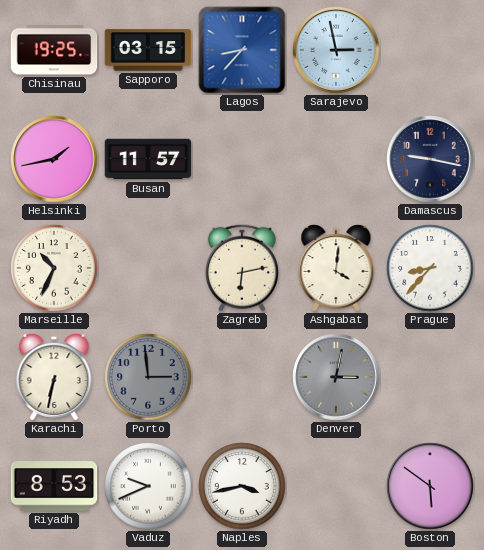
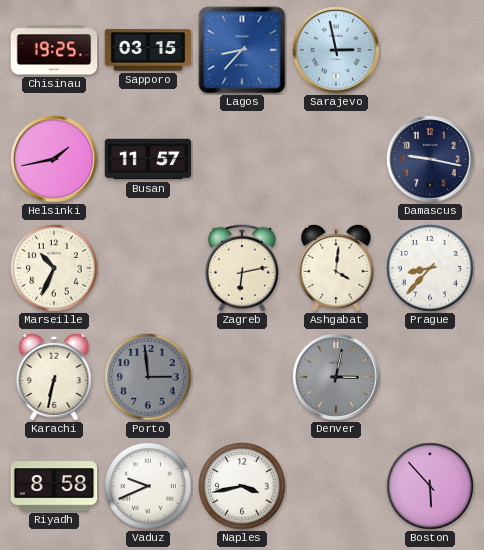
Riyadh: 8:53 -> 8:58 (54, 486)
Boston: 5:51 -> 5:53 (430, 486)
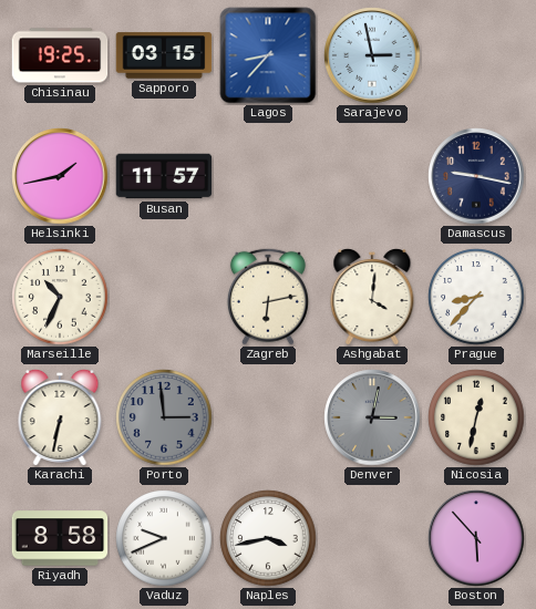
Nicosia: none -> 12:32 (476, 417)
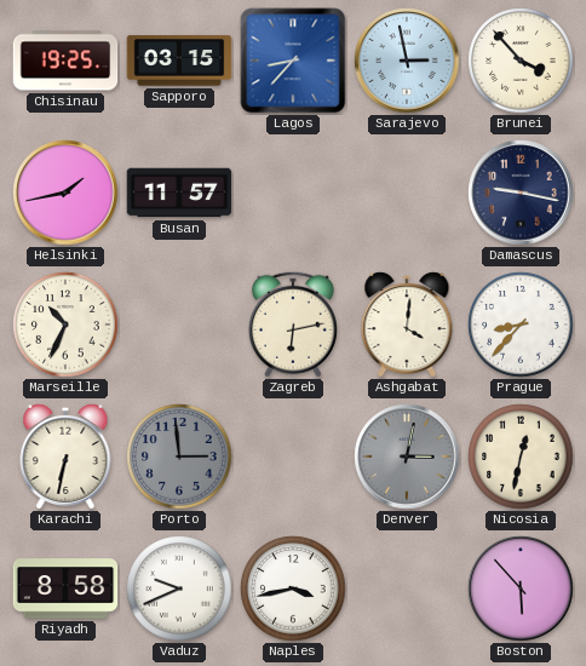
Brunei: none -> 3:53 (521, 61)
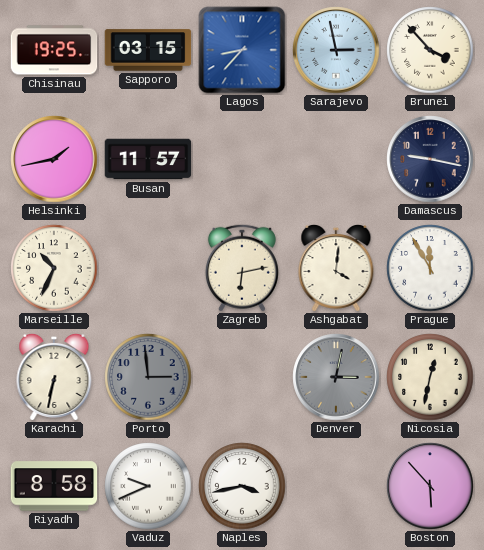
Prague: 8:37 -> 11:55 (430, 268)
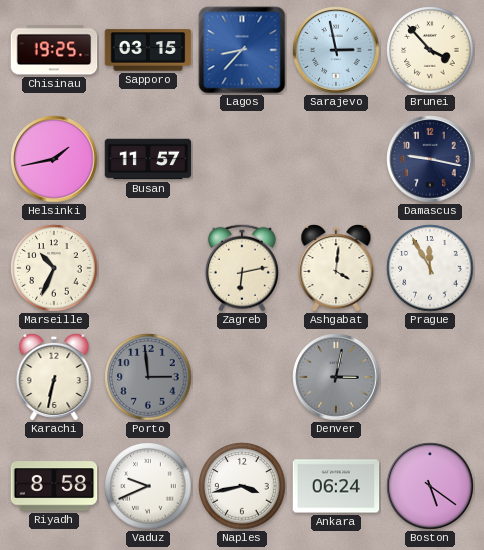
Nicosia: 12:32 -> none (430, 377)
Ankara: none -> 06:24 (336, 486)
Boston: 5:53 -> 5:21 (430, 486)
